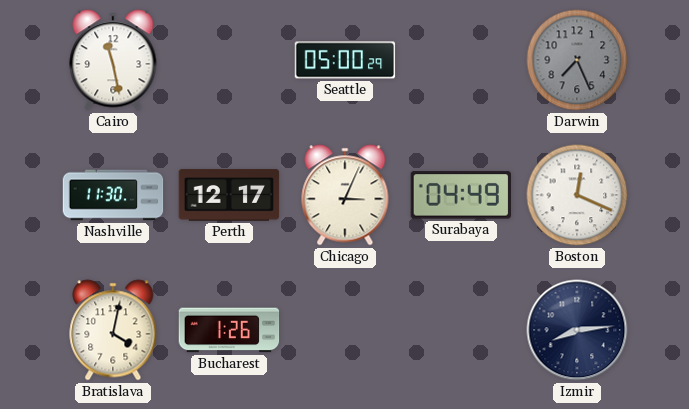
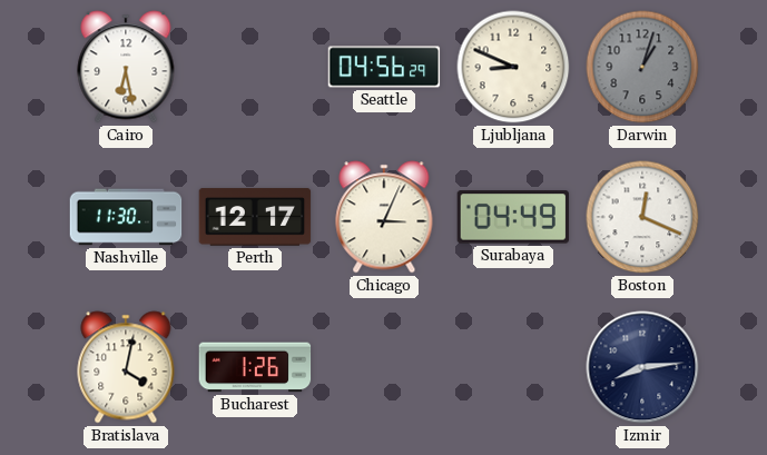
Cairo: 11:28 -> 6:28 (126, 67)
Seattle: 05:00 -> 04:56 (384, 67)
Ljubljana: none -> 8:49 (513, 67)
Darwin: 7:26 -> 1:03 (642, 67)
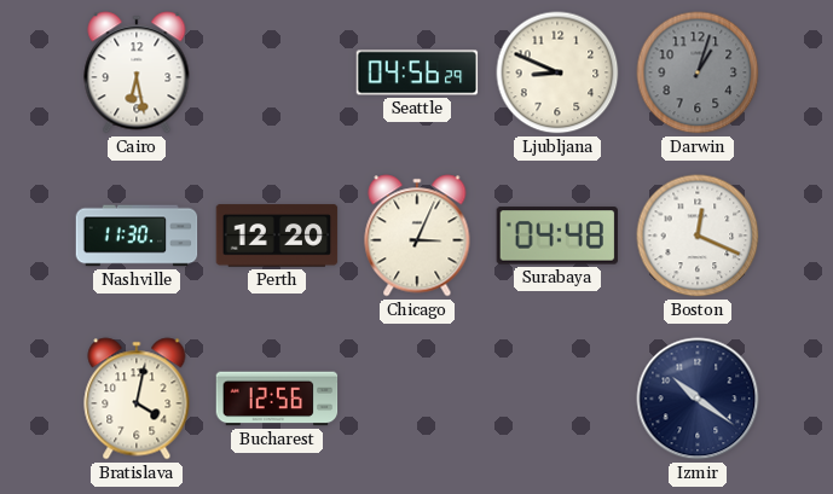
Perth: 12:17 -> 12:20 (277, 236)
Surabaya: 04:49 -> 04:48 (557, 236)
Bucharest: 1:26 -> 12:56 (277, 399)
Izmir: 8:14 -> 10:21 (698, 399)
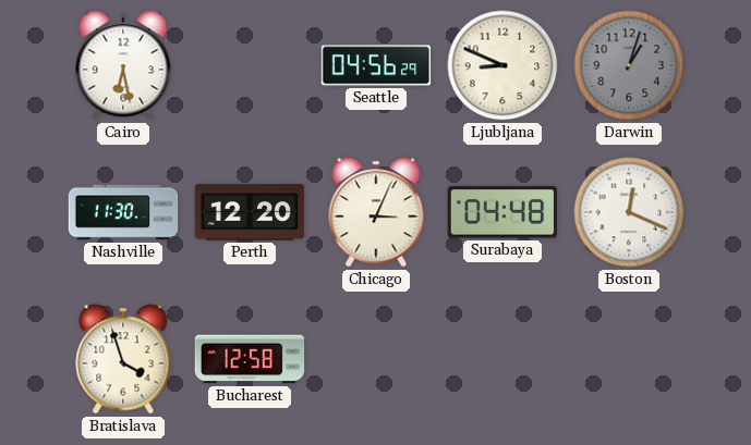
Bratislava: 4:02 -> 3:57 (123, 359)
Bucharest: 12:56 -> 12:58 (250, 359)
Izmir: 10:21 -> none (698, 399)
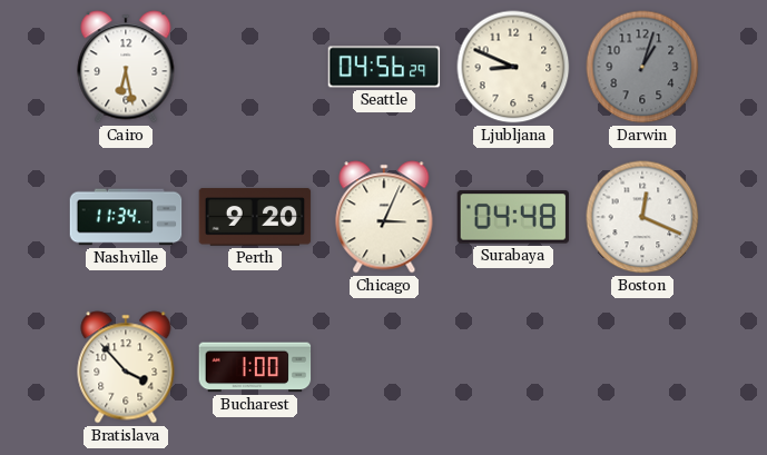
Nashville: 11:30 -> 11:34 (126, 217)
Perth: 12:20 -> 9:20 (255, 217)
Bratislava: 3:57 -> 3:53 (126, 367)
Bucharest: 12:58 -> 1:00 (255, 367)
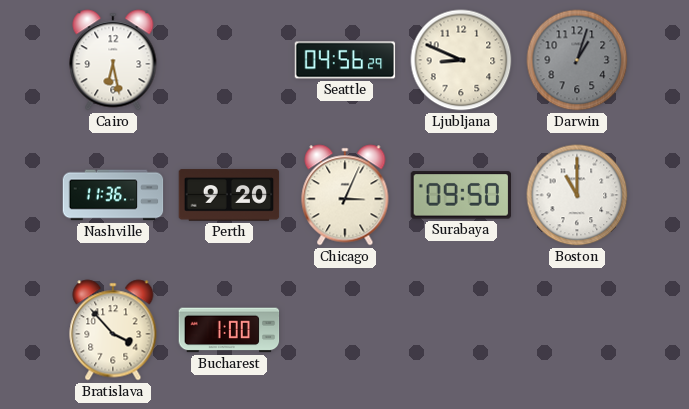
Nashville: 11:34 -> 11:36 (113, 195)
Surabaya: 04:48 -> 09:50 (461, 195)
Boston: 12:19 -> 11:00 (577, 195)
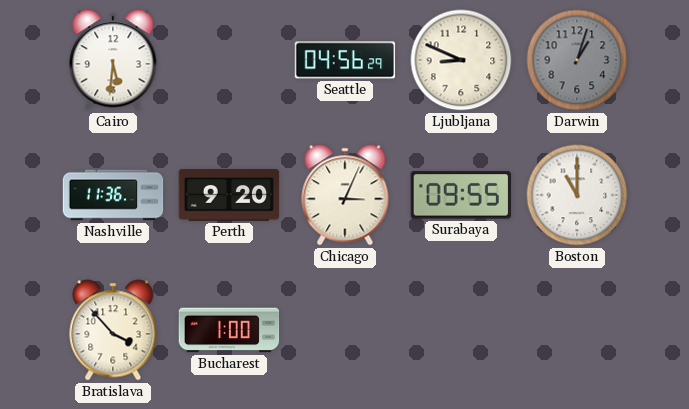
Cairo: 6:28 -> 5:31 (113, 60)
Surabaya: 09:50 -> 09:55 (461, 195)
